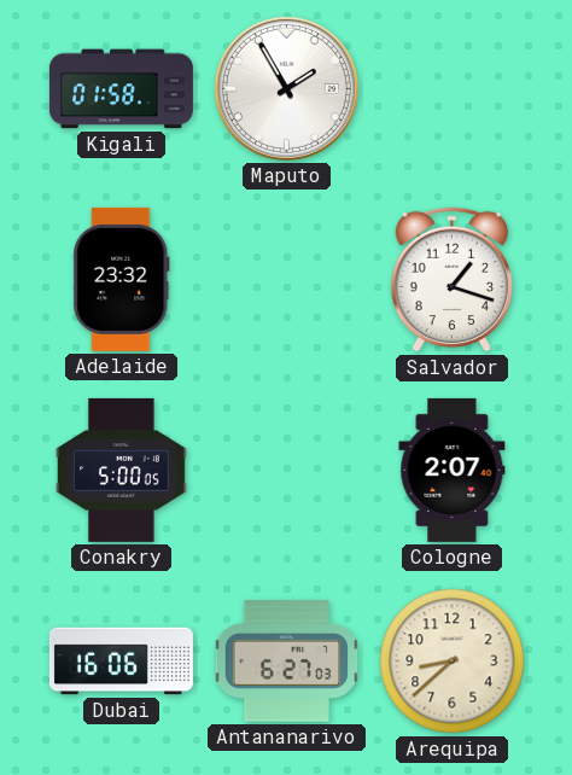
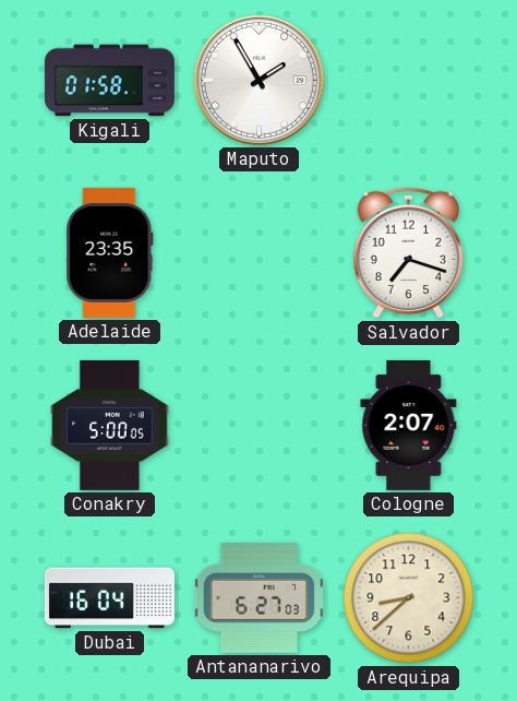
Adelaide: 23:32 -> 23:35 (110, 252)
Salvador: 1:18 -> 7:18 (408, 253)
Dubai: 16:06 -> 16:04 (109, 598)
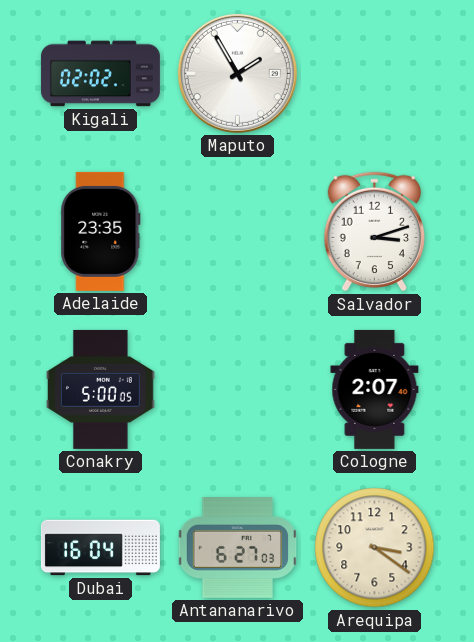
Kigali: 01:58 -> 02:02 (100, 74)
Salvador: 7:18 -> 3:12 (374, 232)
Arequipa: 8:38 -> 3:21 (375, 548)
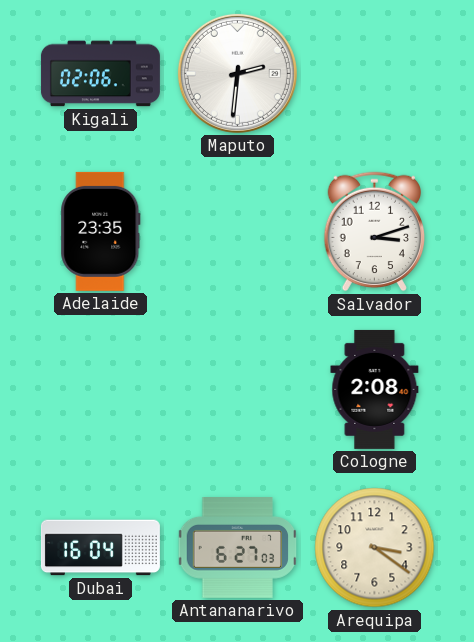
Kigali: 02:02 -> 02:06 (100, 74)
Maputo: 1:55 -> 2:31 (237, 73)
Conakry: 5:00 -> none (101, 389)
Cologne: 2:07 -> 2:08 (375, 389)
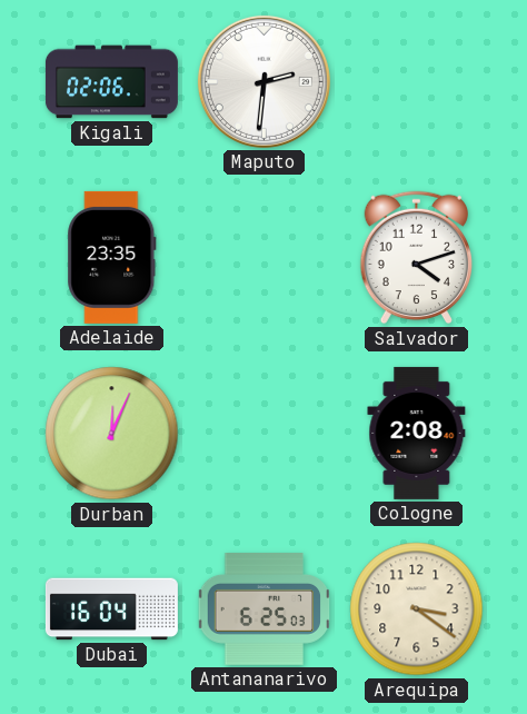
Salvador: 3:12 -> 4:12 (416, 258)
Durban: none -> 12:04 (112, 434)
Antananarivo: 6:27 -> 6:25 (265, 609)
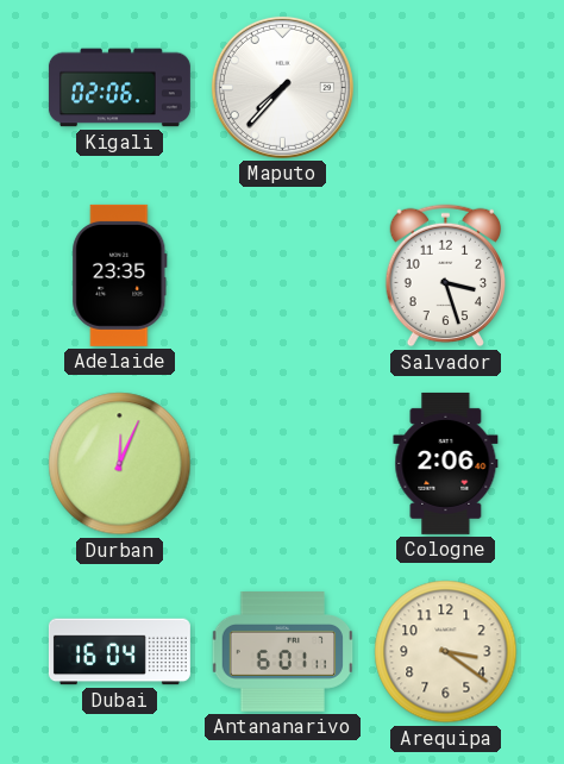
Maputo: 2:31 -> 7:37 (282, 87)
Salvador: 4:12 -> 3:27 (445, 276)
Cologne: 2:08 -> 2:06 (446, 463)
Antananarivo: 6:25 -> 6:01 (283, 652)
